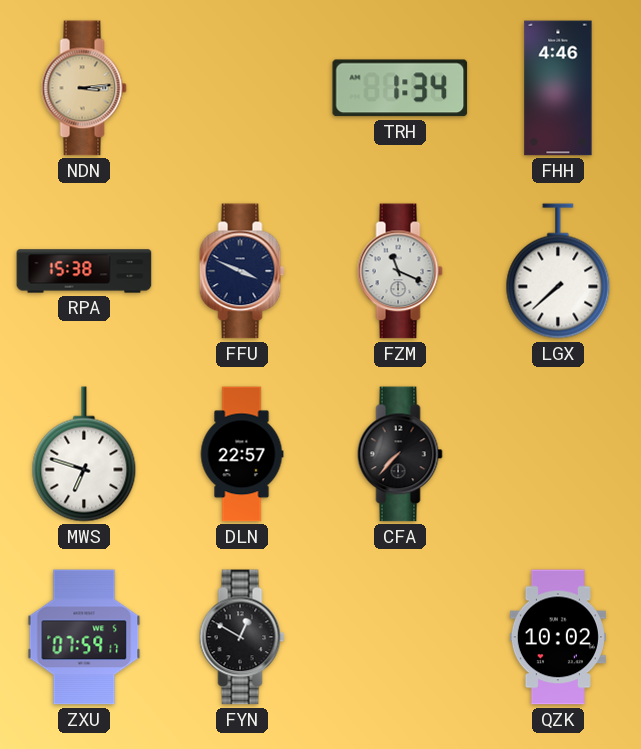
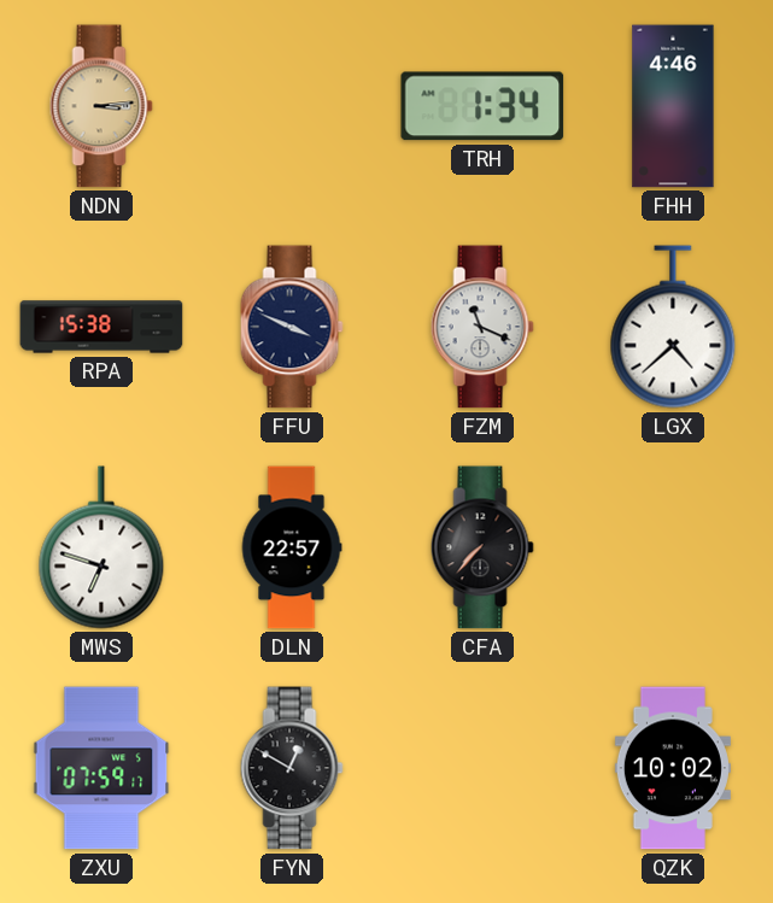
LGX: 7:38 -> 4:38 (673, 327)
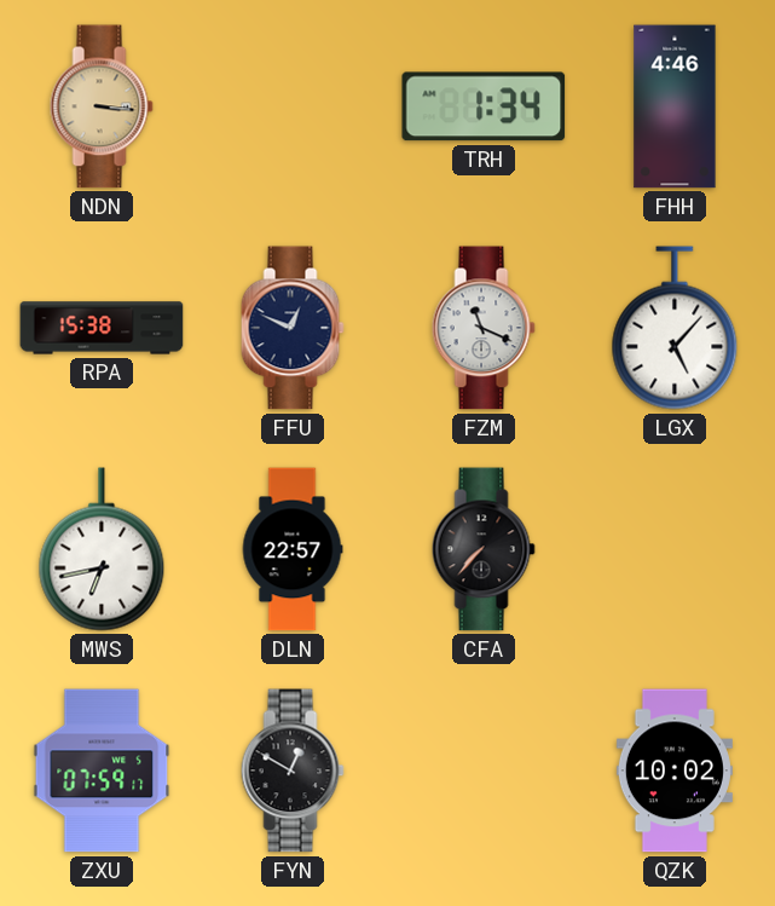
NDN: 3:14 -> 3:16 (102, 106)
FFU: 3:49 -> 12:49 (293, 328)
LGX: 4:38 -> 5:07 (675, 328)
MWS: 6:48 -> 6:43 (102, 549)
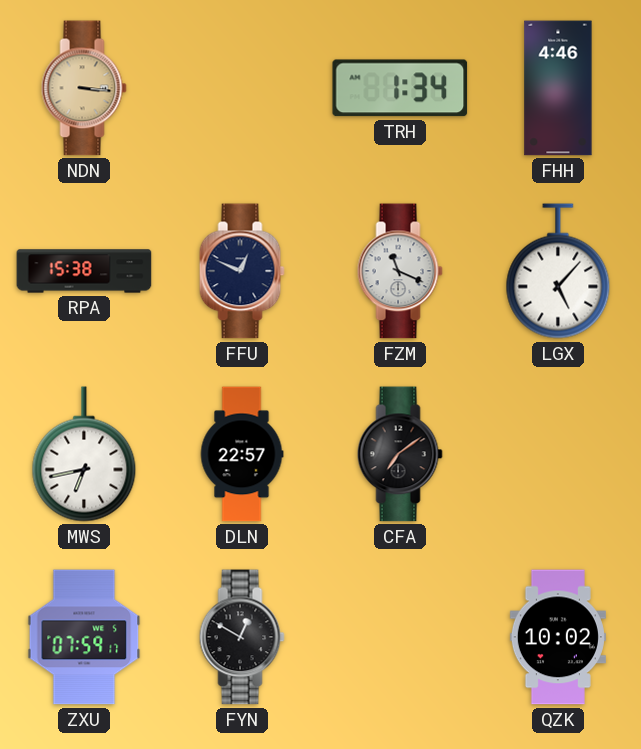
CFA: 7:37 -> 7:09 (400, 454)
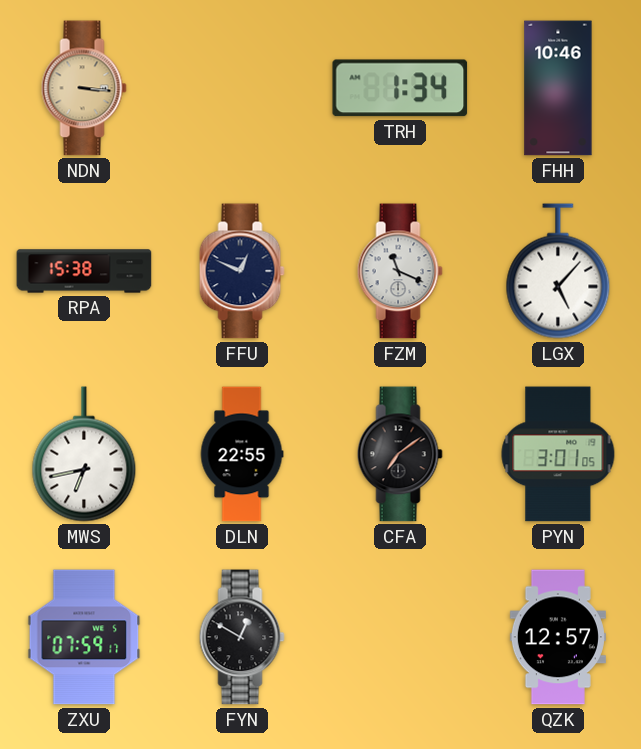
FHH: 4:46 -> 10:46 (558, 88)
DLN: 22:57 -> 22:55 (242, 454)
PYN: none -> 3:01 (558, 454)
QZK: 10:02 -> 12:57 (558, 637)
